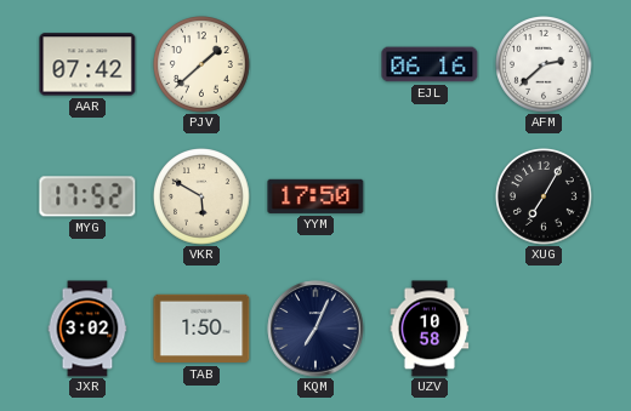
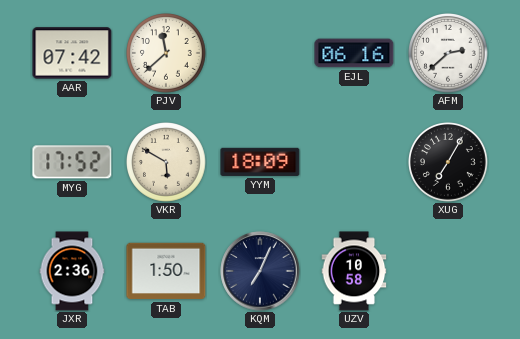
PJV: 1:38 -> 11:38 (167, 54)
YYM: 17:50 -> 18:09 (260, 162)
JXR: 3:02 -> 2:36 (72, 271)
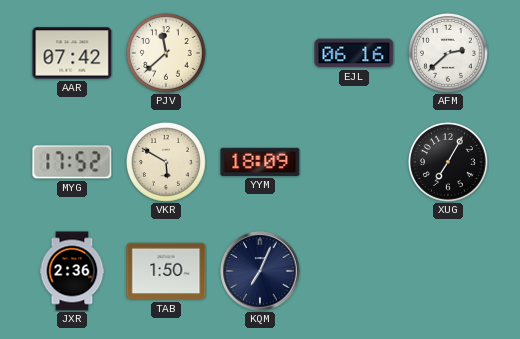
UZV: 10:58 -> none (354, 271)
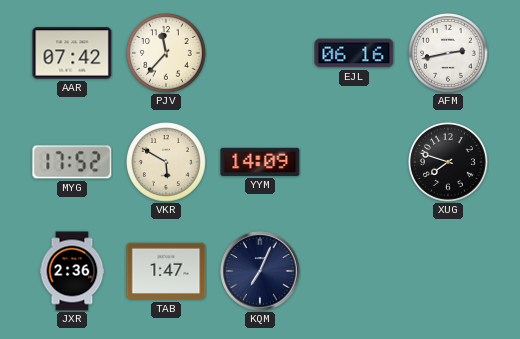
PJV: 11:38 -> 11:37 (167, 54)
AFM: 2:38 -> 2:43 (449, 54)
YYM: 18:09 -> 14:09 (260, 162)
XUG: 7:05 -> 7:48 (449, 163)
TAB: 1:50 -> 1:47 (166, 271)
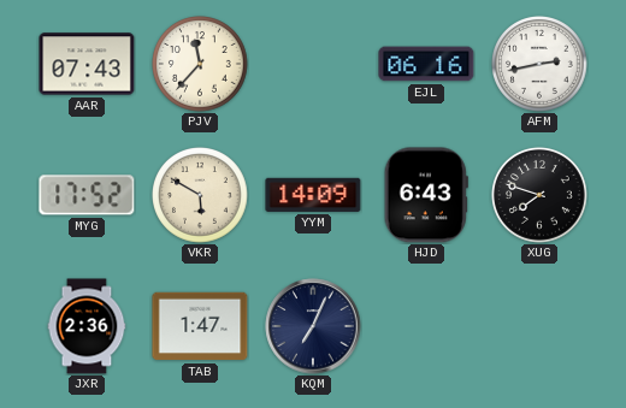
AAR: 07:42 -> 07:43 (87, 64)
HJD: none -> 6:43 (426, 195)
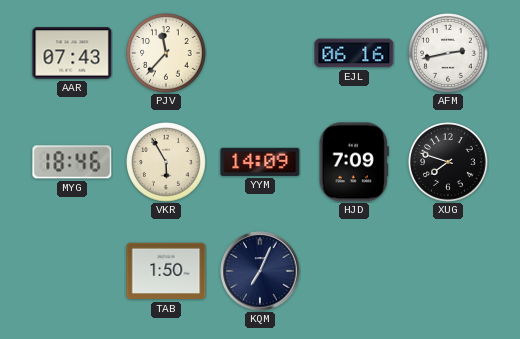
MYG: 17:52 -> 18:46 (72, 162)
VKR: 5:50 -> 5:55 (167, 163)
HJD: 6:43 -> 7:09 (354, 162)
JXR: 2:36 -> none (87, 326)
TAB: 1:47 -> 1:50 (166, 271)
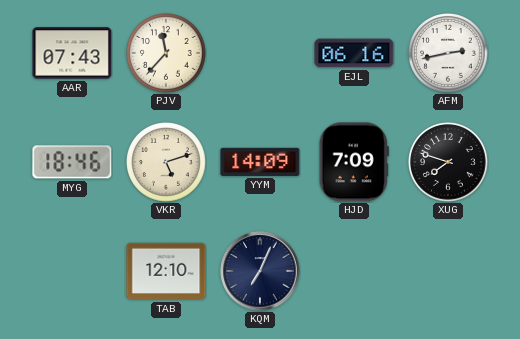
VKR: 5:55 -> 5:12 (167, 163)
TAB: 1:50 -> 12:10 (166, 271)
